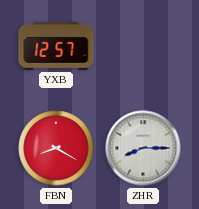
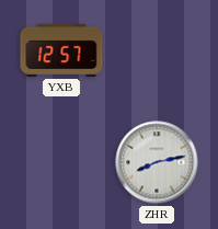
FBN: 8:20 -> none (56, 148)
ZHR: 8:15 -> 8:13 (157, 162)
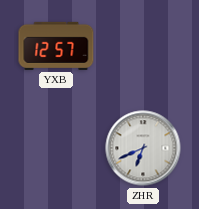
ZHR: 8:13 -> 6:41 (143, 148)
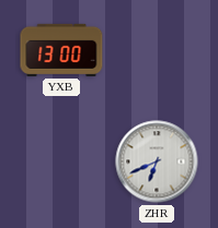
YXB: 12:57 -> 13:00 (61, 50)
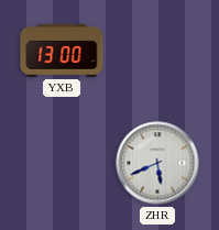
ZHR: 6:41 -> 5:41 (157, 163)
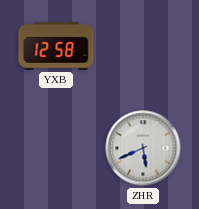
YXB: 13:00 -> 12:58 (56, 46)
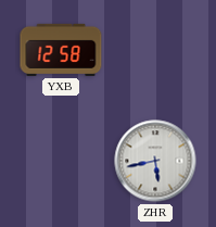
ZHR: 5:41 -> 5:43 (155, 161)
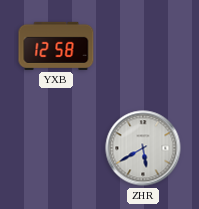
ZHR: 5:43 -> 5:40 (143, 148)
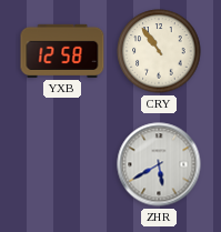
CRY: none -> 10:54 (159, 51)
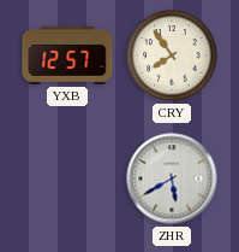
YXB: 12:58 -> 12:57 (67, 55)
CRY: 10:54 -> 7:54 (172, 55)
